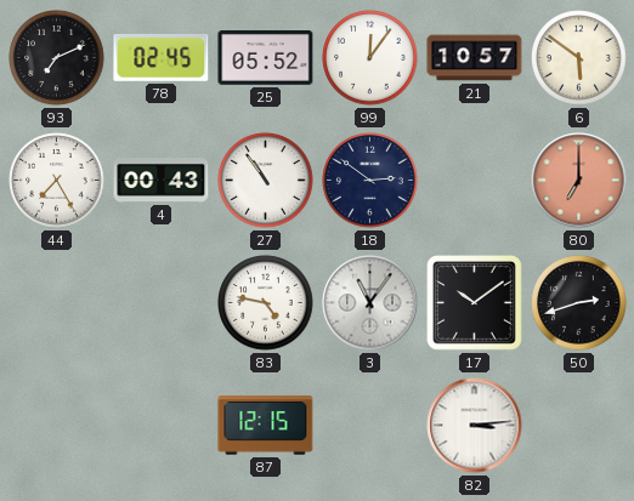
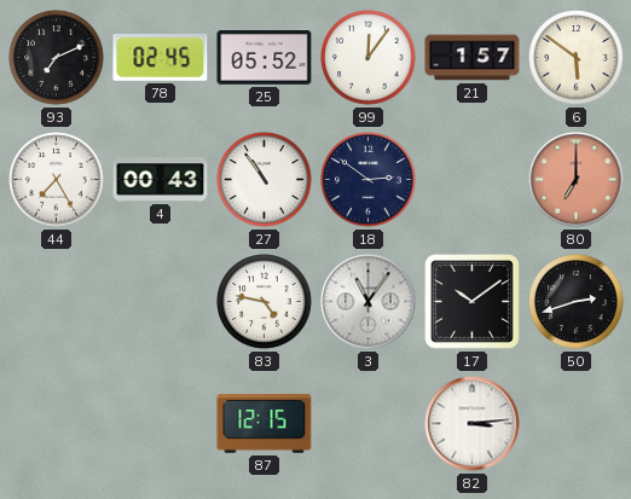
21: 10:57 -> 1:57 (473, 58)
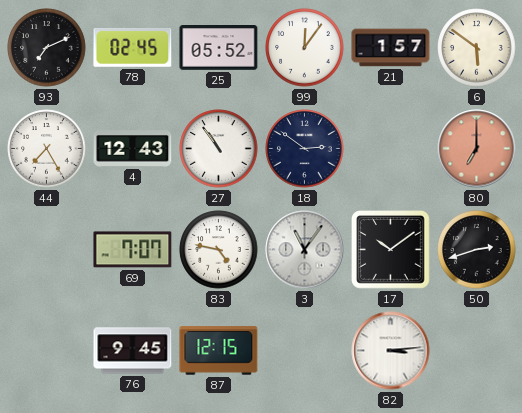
4: 00:43 -> 12:43 (133, 149)
69: none -> 7:07 (133, 250)
76: none -> 9:45 (133, 351)
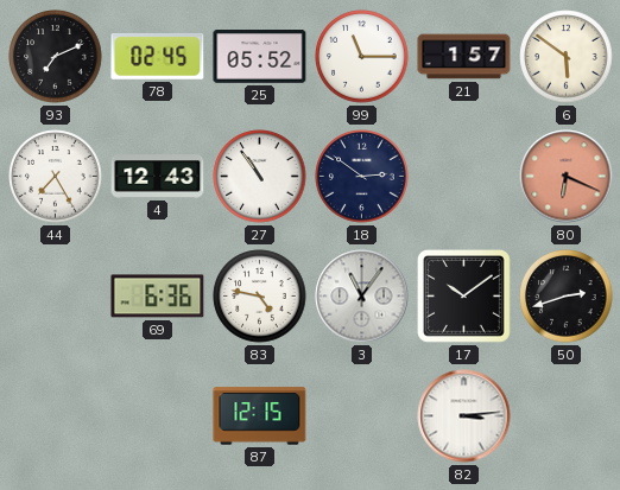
99: 12:06 -> 11:15 (362, 57)
80: 7:00 -> 6:19 (567, 177)
69: 7:07 -> 6:36 (158, 297)
76: 9:45 -> none (133, 351)
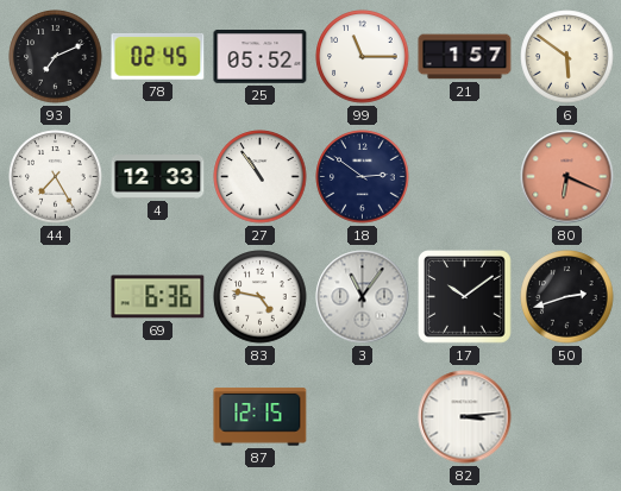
4: 12:43 -> 12:33 (158, 177)
